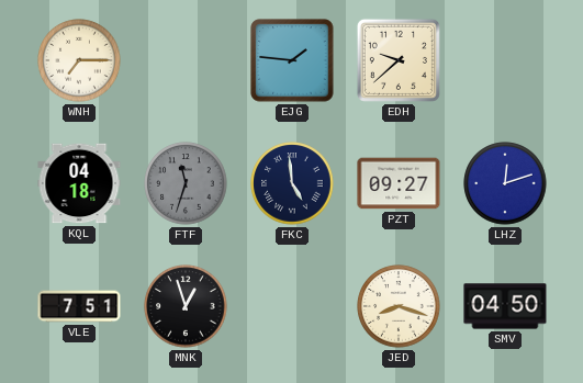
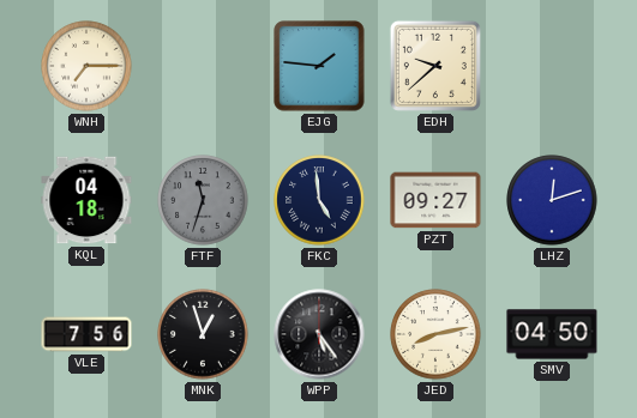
VLE: 7:51 -> 7:56 (86, 334)
WPP: none -> 5:24 (319, 334)
JED: 8:18 -> 8:13 (435, 334)
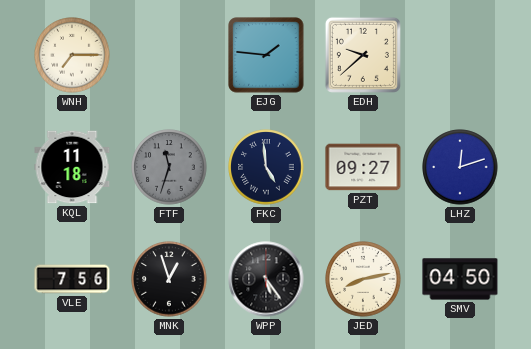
KQL: 04:18 -> 11:18 (72, 167)
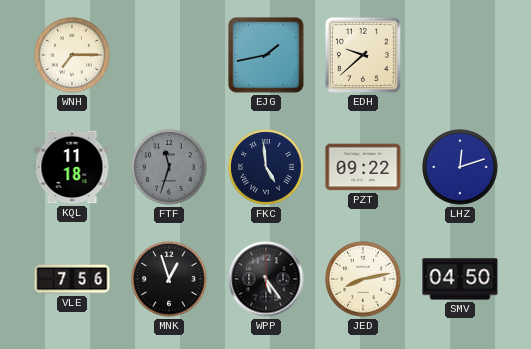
EJG: 1:46 -> 1:43 (266, 55)
PZT: 09:27 -> 09:22 (363, 167)
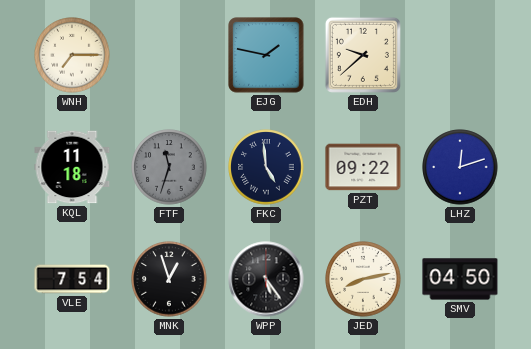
EJG: 1:43 -> 1:47 (266, 55)
VLE: 7:56 -> 7:54 (72, 279)
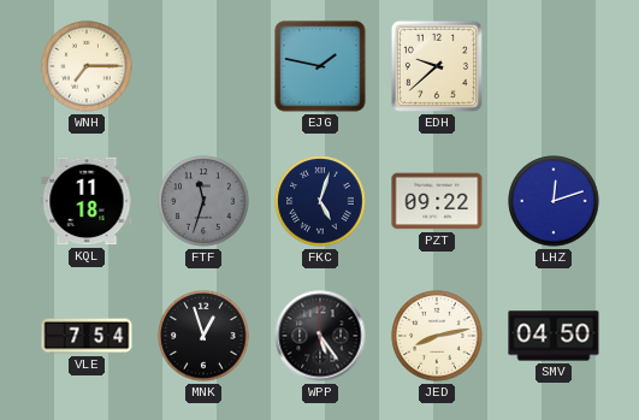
FKC: 4:59 -> 5:03 (320, 201)
